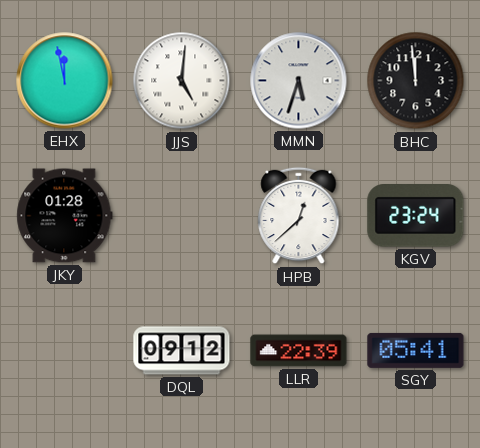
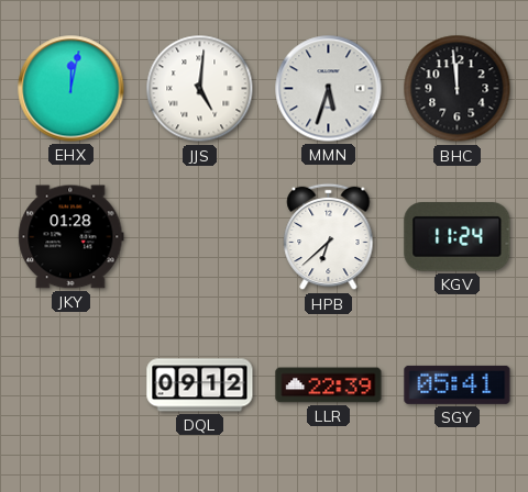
EHX: 11:58 -> 12:02 (71, 89)
HPB: 12:38 -> 6:38 (329, 237)
KGV: 23:24 -> 11:24 (458, 237)
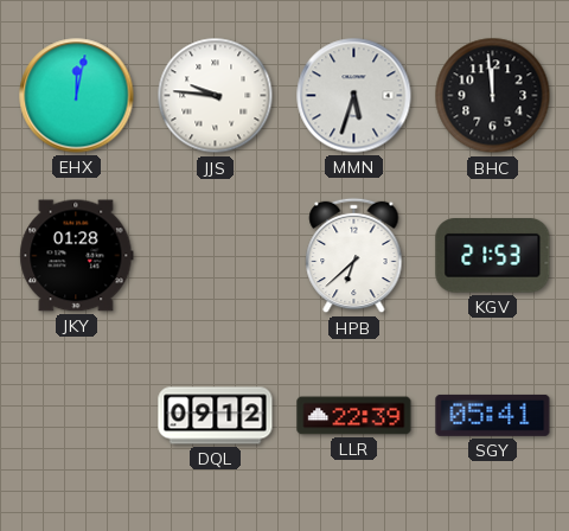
JJS: 5:01 -> 9:46 (216, 96)
KGV: 11:24 -> 21:53 (493, 256)
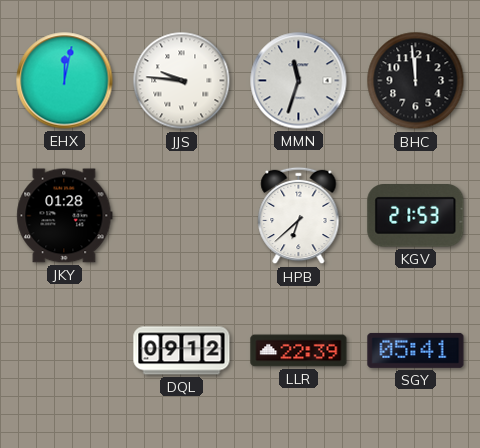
MMN: 5:33 -> 11:33 (299, 81)
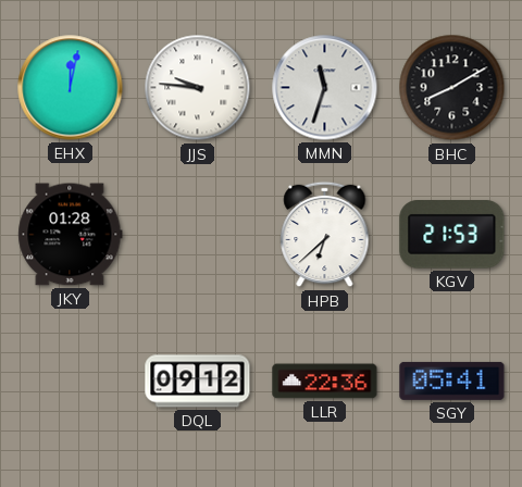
BHC: 11:59 -> 8:10 (452, 88)
LLR: 22:39 -> 22:36 (325, 382)
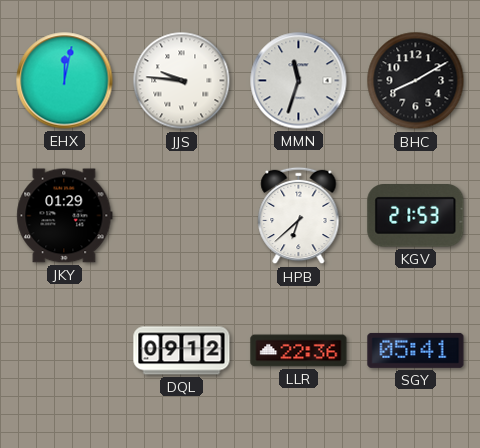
JKY: 01:28 -> 01:29 (65, 216)
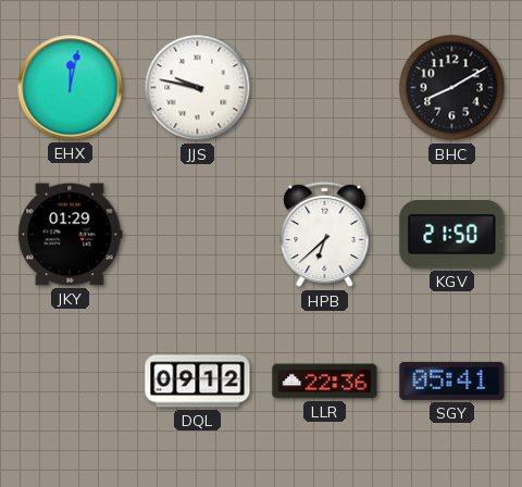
JJS: 9:46 -> 9:47 (198, 88)
MMN: 11:33 -> none (299, 81)
KGV: 21:53 -> 21:50 (452, 235)
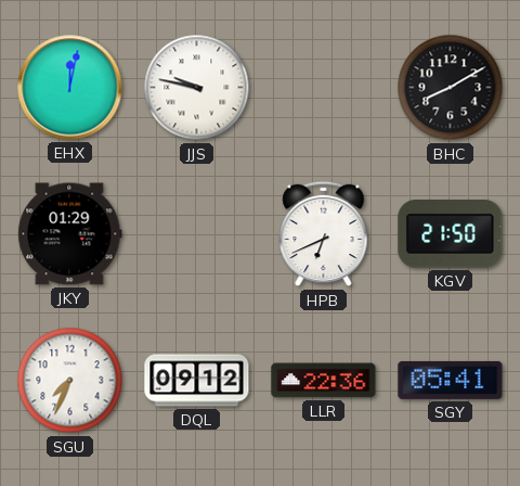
HPB: 6:38 -> 6:41 (324, 234)
SGU: none -> 7:34 (70, 381)
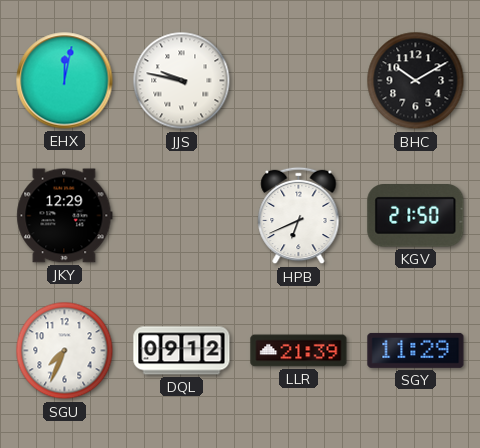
BHC: 8:10 -> 10:10 (416, 81)
JKY: 01:29 -> 12:29 (65, 216)
LLR: 22:36 -> 21:39 (299, 351)
SGY: 05:41 -> 11:29 (416, 350)
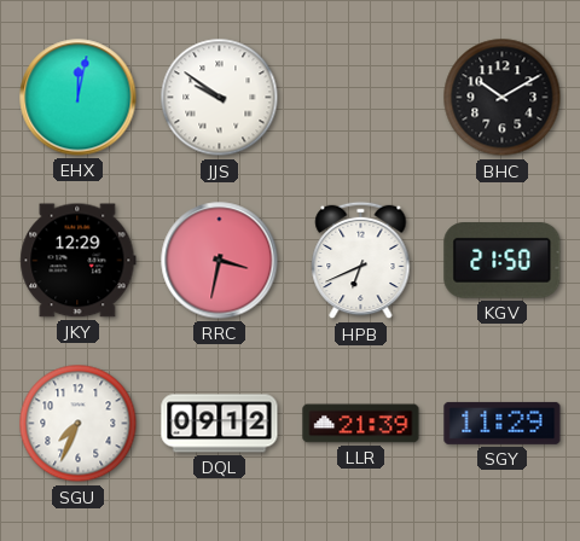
JJS: 9:47 -> 9:51 (220, 98)
RRC: none -> 3:32 (220, 261)
